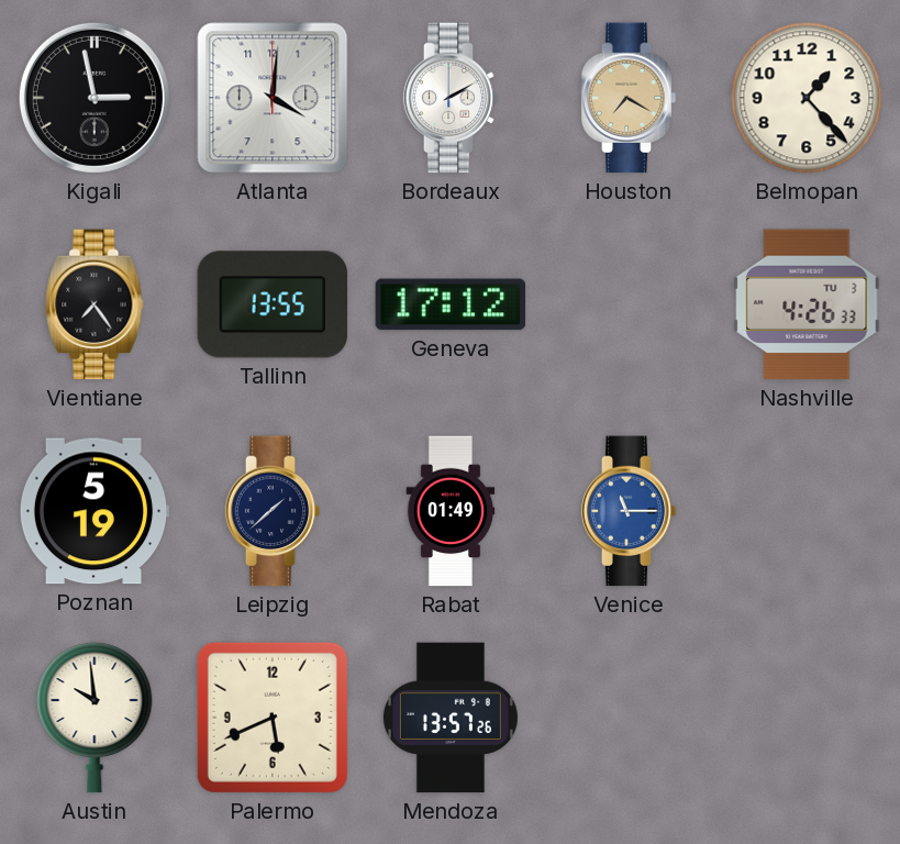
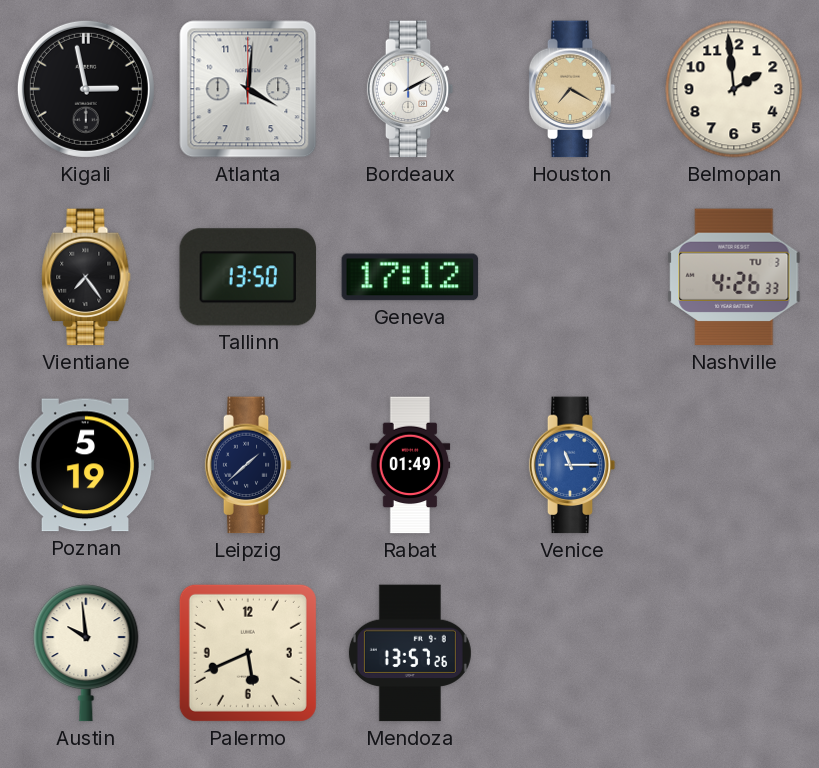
Belmopan: 1:23 -> 1:59 (734, 89)
Tallinn: 13:55 -> 13:50 (248, 277)
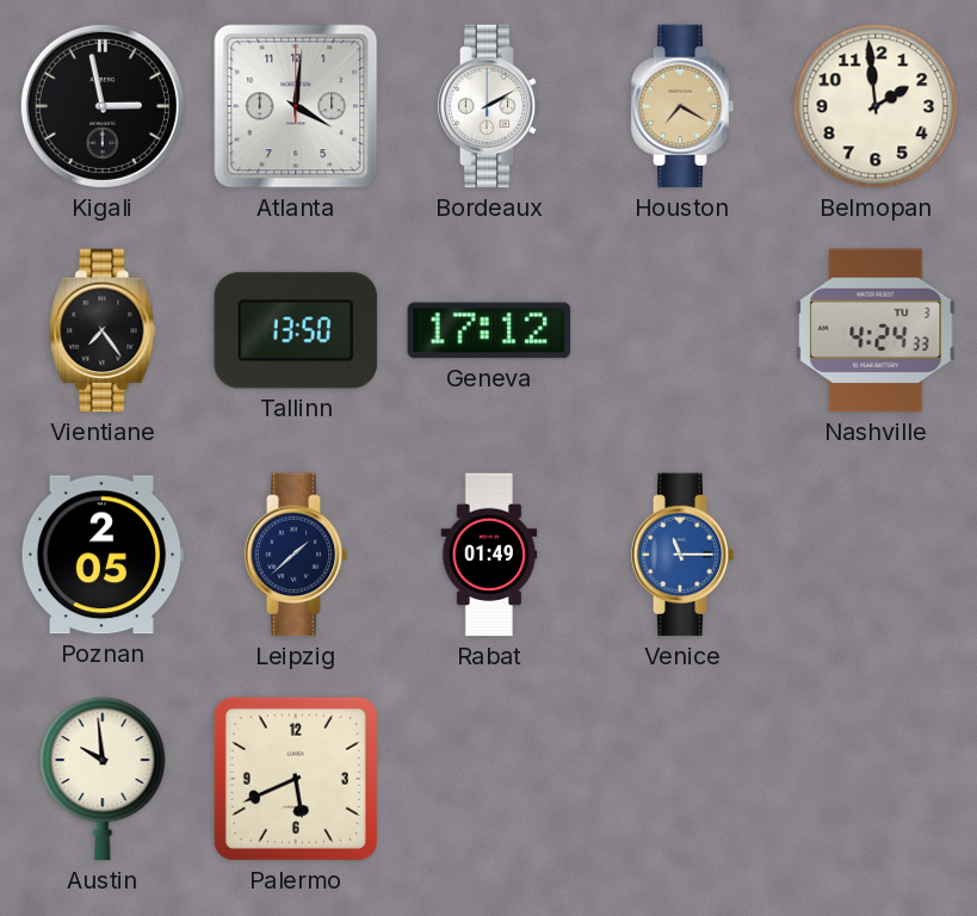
Nashville: 4:26 -> 4:24 (876, 330)
Poznan: 5:19 -> 2:05 (103, 555)
Mendoza: 13:57 -> none (410, 653)
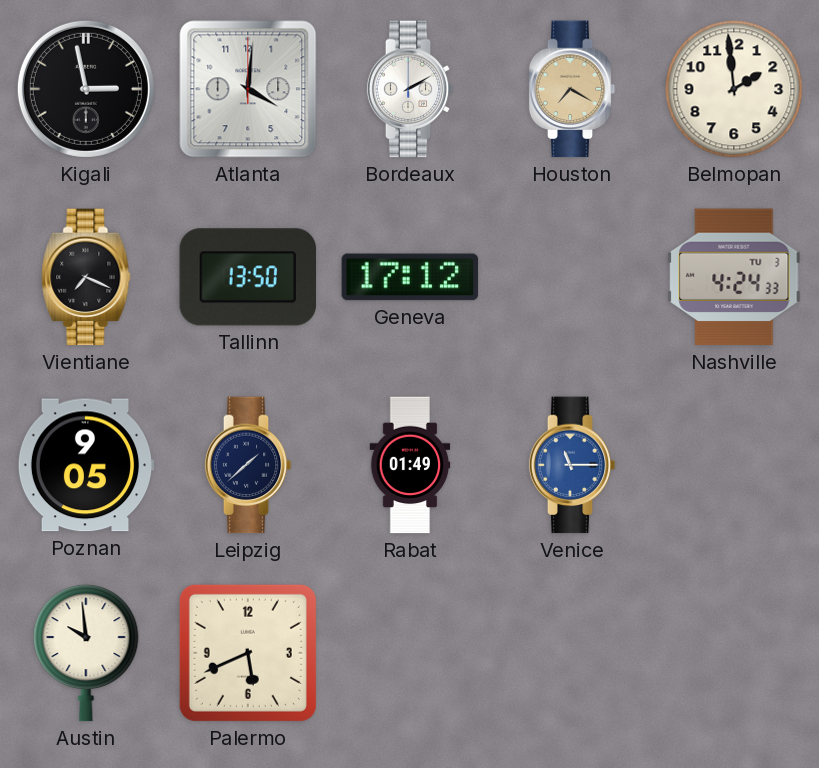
Vientiane: 7:24 -> 7:19 (86, 277)
Poznan: 2:05 -> 9:05 (86, 465)
